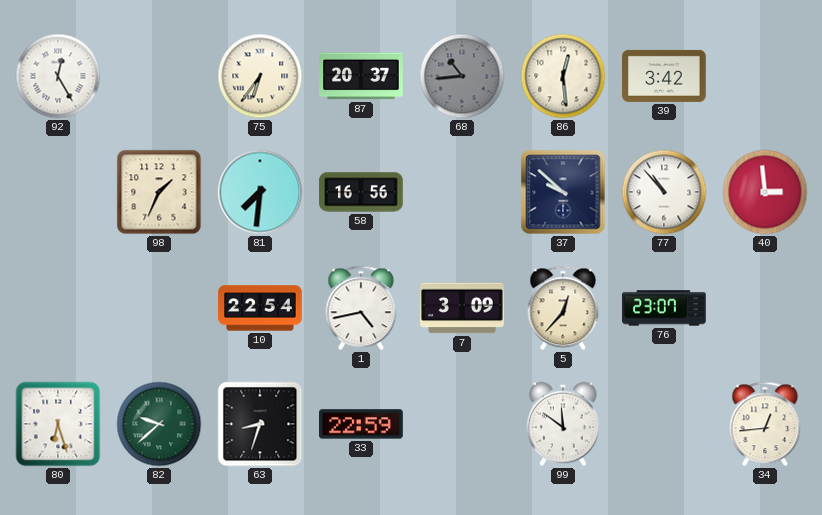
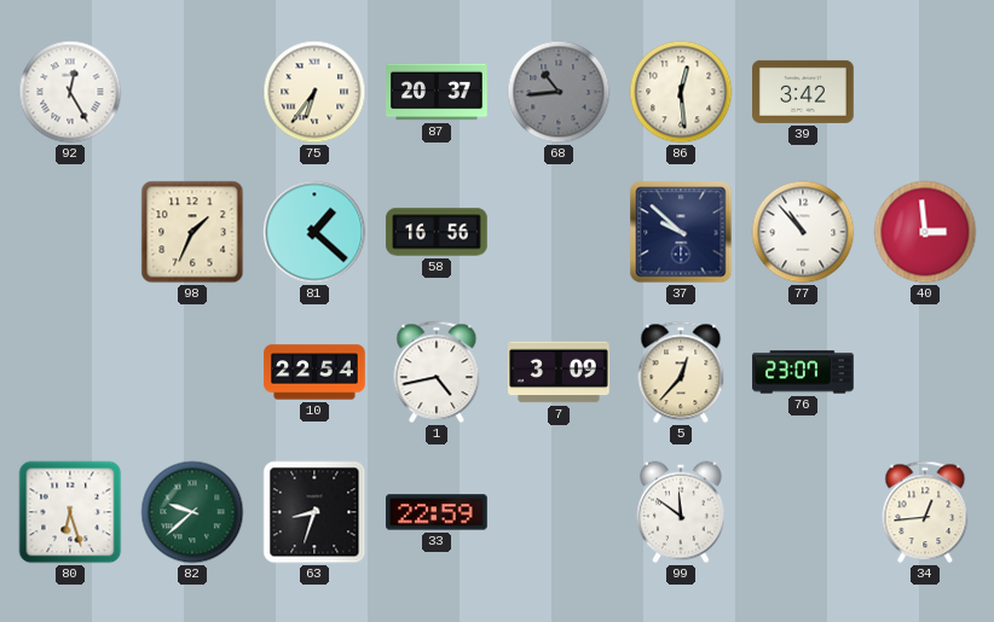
81: 7:31 -> 1:22 (314, 232)
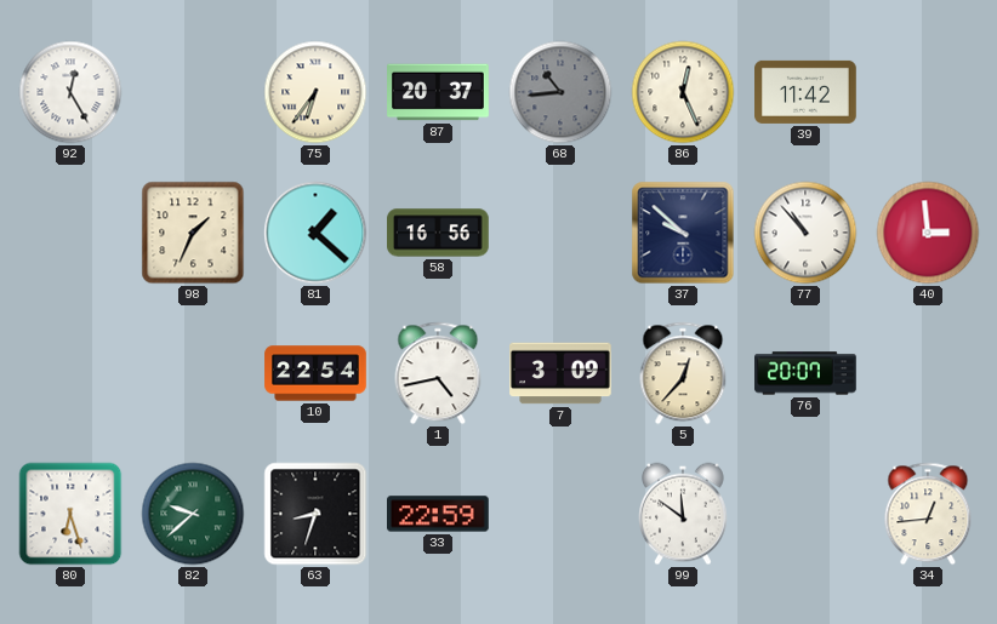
86: 12:29 -> 12:26 (683, 92)
39: 3:42 -> 11:42 (805, 92)
76: 23:07 -> 20:07 (805, 373)
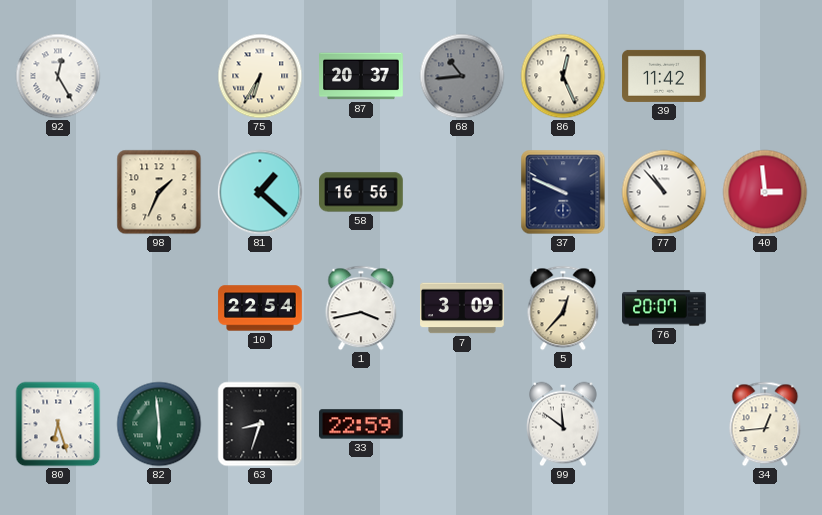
75: 6:36 -> 6:35 (260, 76)
37: 9:52 -> 9:49 (563, 192)
1: 4:43 -> 3:43 (361, 308)
82: 9:38 -> 5:59 (159, 424)
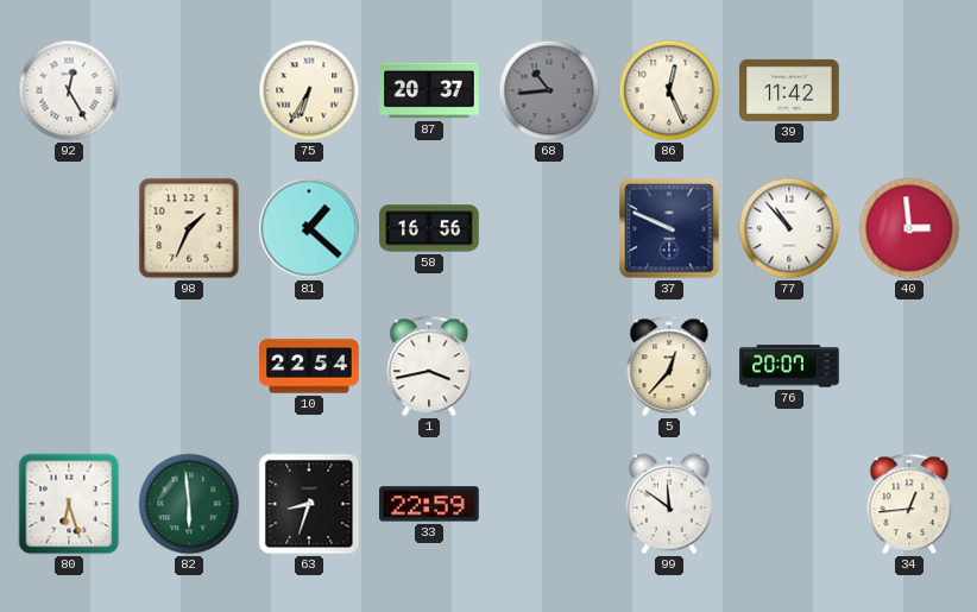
7: 3:09 -> none (462, 308)
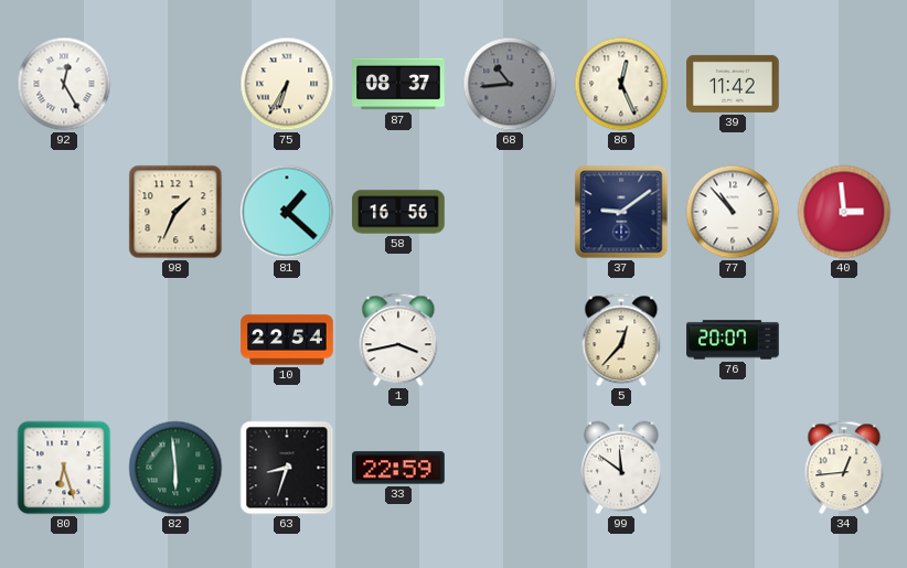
87: 20:37 -> 08:37 (398, 84)
37: 9:49 -> 9:09 (621, 212)
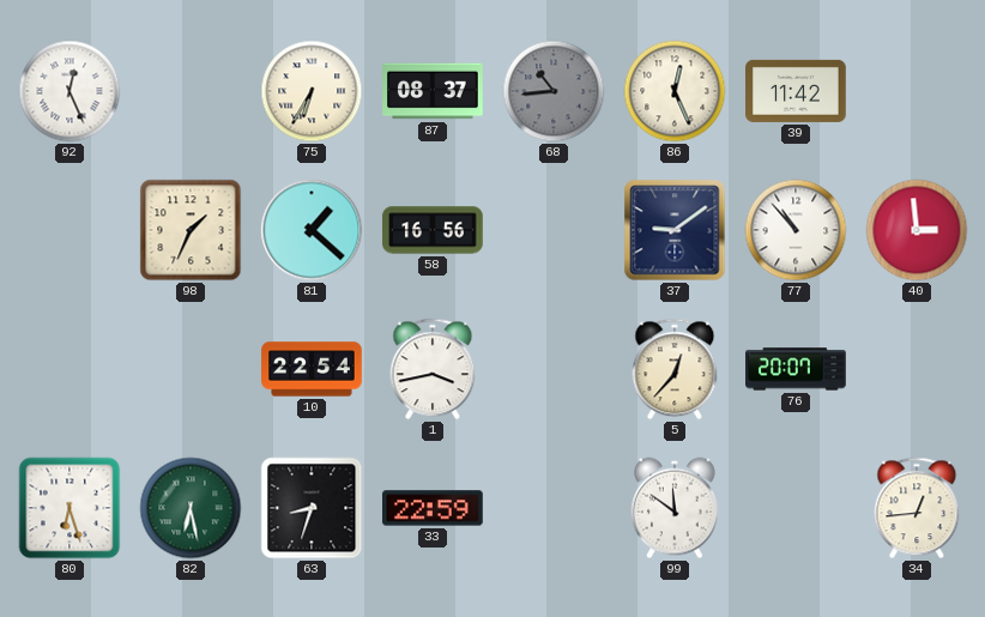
92: 12:25 -> 12:26 (70, 91)
82: 5:59 -> 6:28 (191, 508)
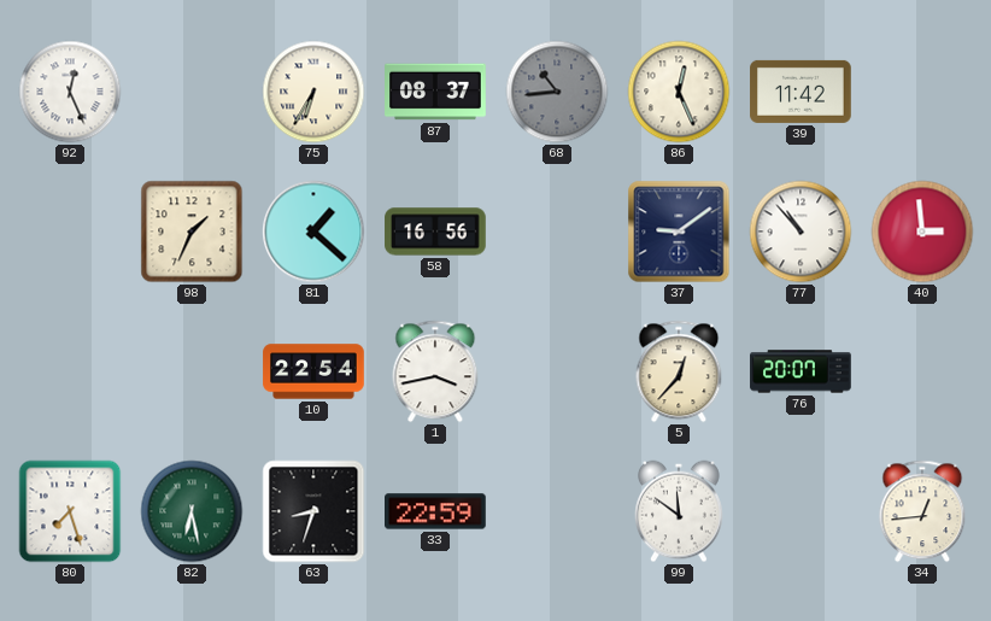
80: 6:27 -> 7:27 (70, 511)
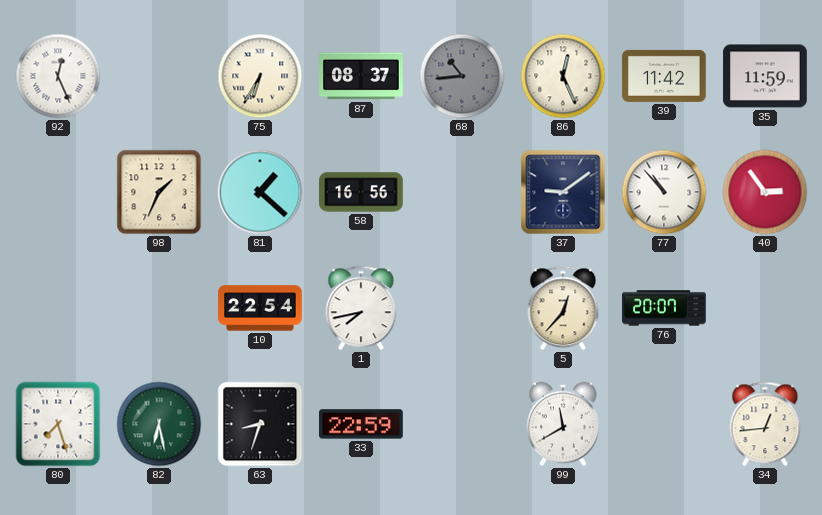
35: none -> 11:59 (765, 76)
40: 2:59 -> 2:54 (765, 192)
1: 3:43 -> 7:43 (361, 308)
99: 11:51 -> 11:40 (564, 424)
